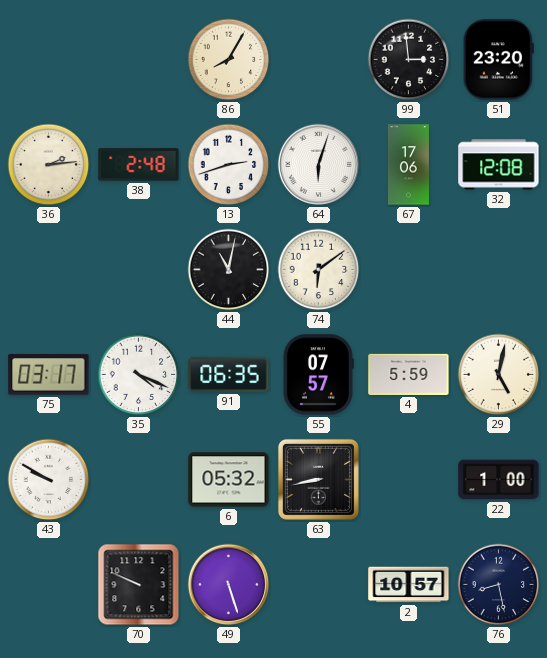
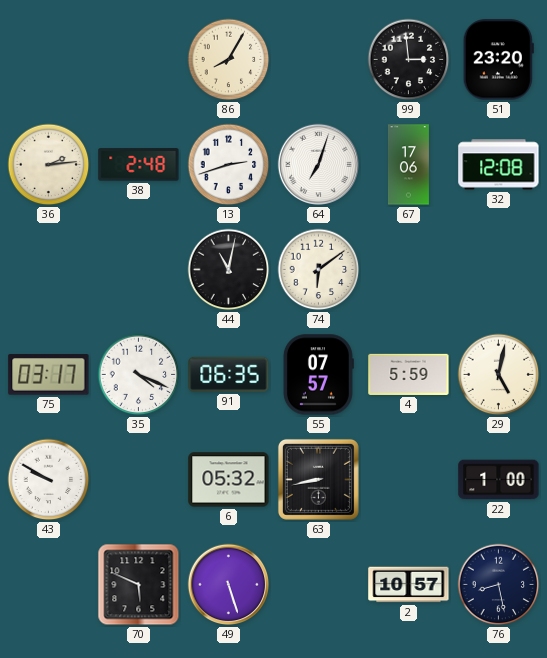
64: 6:03 -> 7:03 (319, 165)
70: 9:49 -> 5:49 (139, 585)
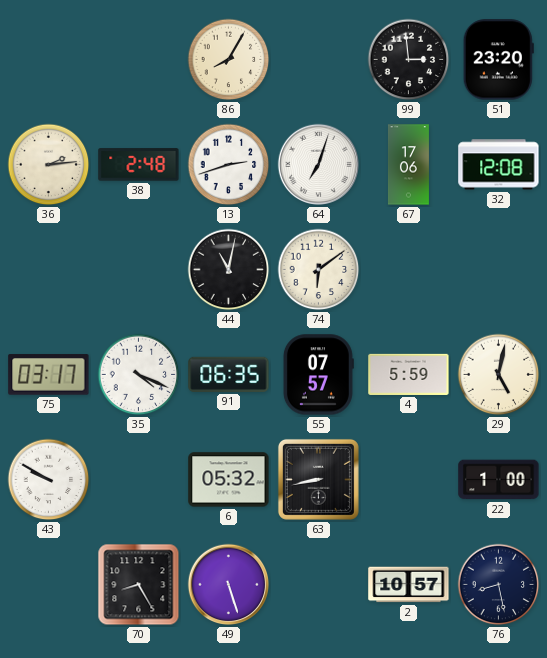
70: 5:49 -> 8:25 (139, 585)
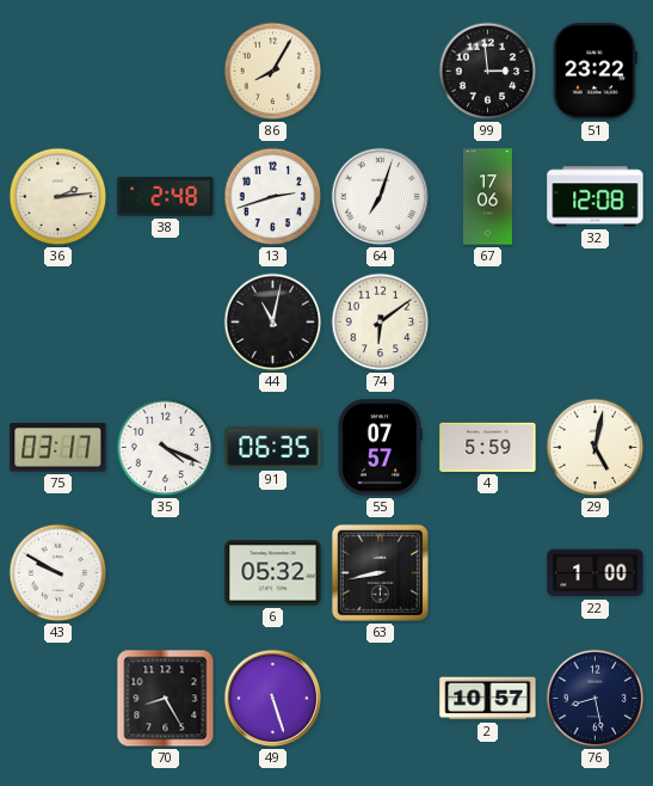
51: 23:20 -> 23:22 (595, 72)
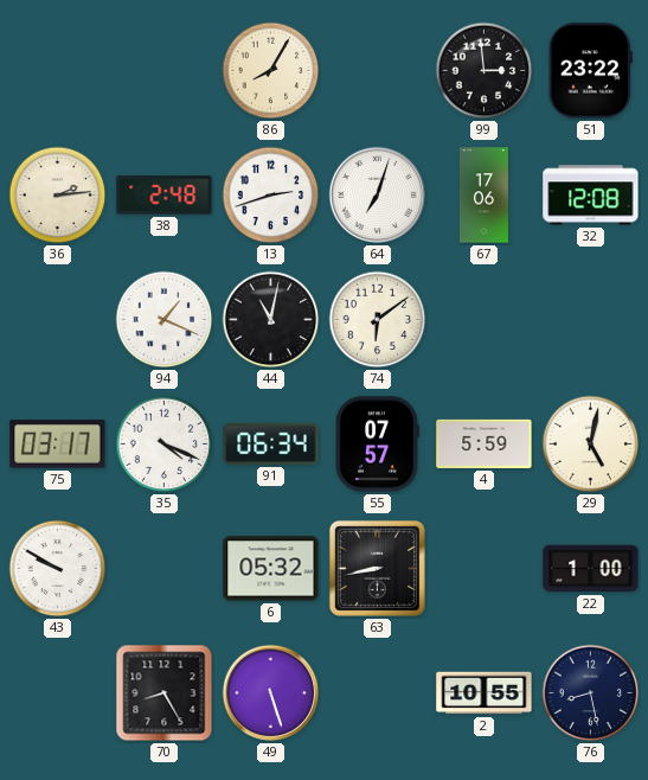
94: none -> 1:19 (165, 320)
91: 06:35 -> 06:34 (271, 443)
2: 10:57 -> 10:55 (485, 693)
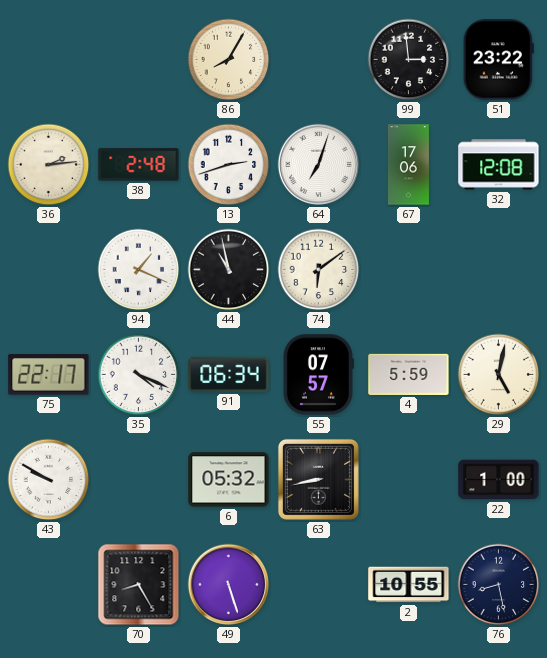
44: 11:02 -> 10:58 (229, 270)
75: 03:17 -> 22:17 (49, 375)
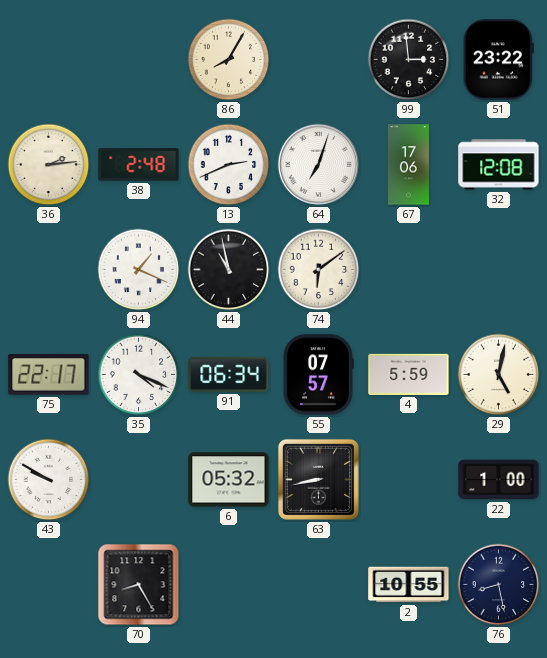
13: 2:42 -> 2:41 (229, 165)
49: 5:27 -> none (229, 585)
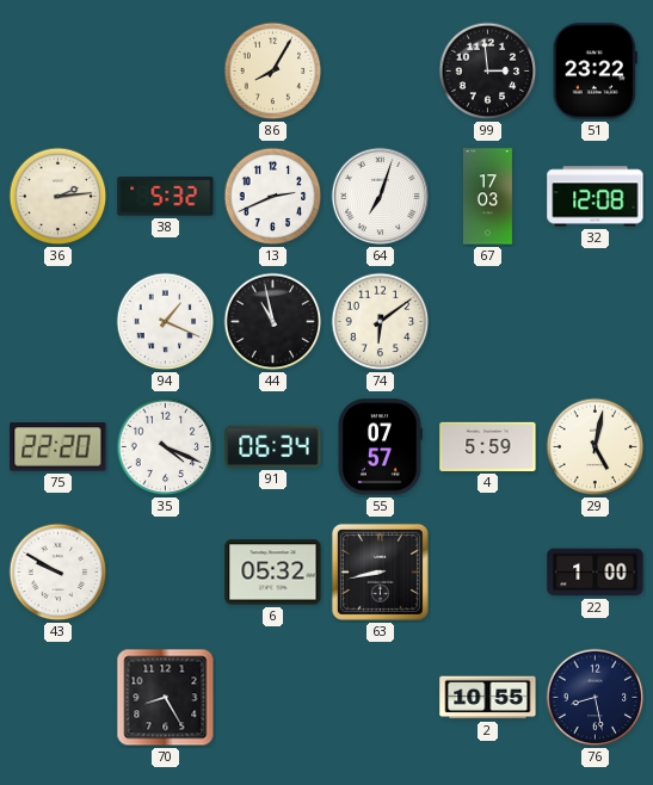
38: 2:48 -> 5:32 (166, 197)
67: 17:06 -> 17:03 (487, 197)
75: 22:17 -> 22:20 (58, 447)
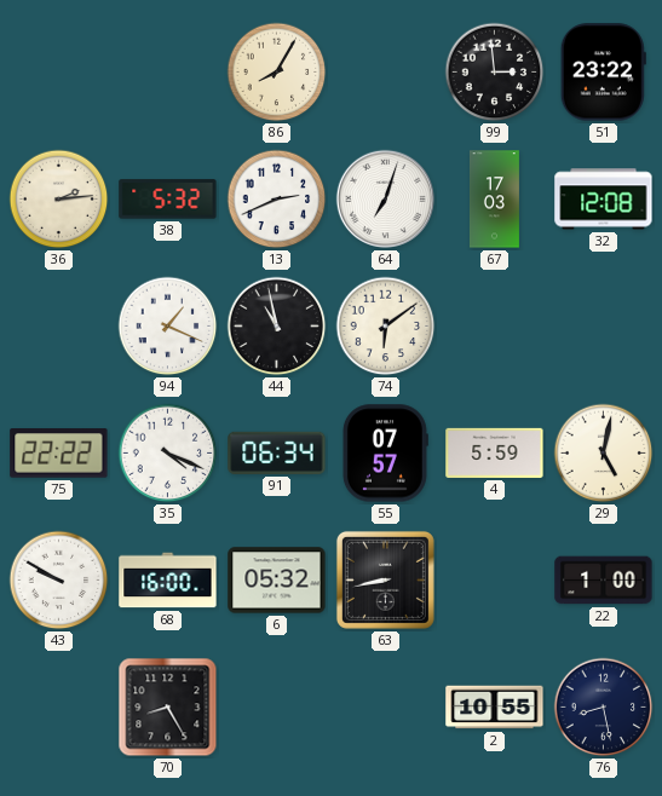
75: 22:20 -> 22:22 (59, 454)
68: none -> 16:00 (168, 581)
